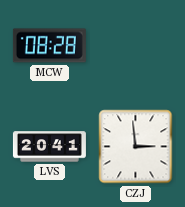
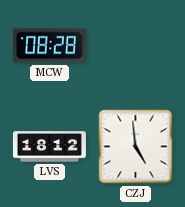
LVS: 20:41 -> 18:12 (49, 147)
CZJ: 2:59 -> 4:59 (136, 147)
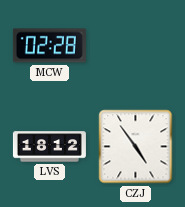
MCW: 08:28 -> 02:28 (49, 46)
CZJ: 4:59 -> 4:54 (136, 147)
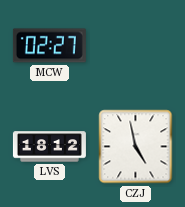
MCW: 02:28 -> 02:27 (49, 46)
CZJ: 4:54 -> 4:58 (136, 147)
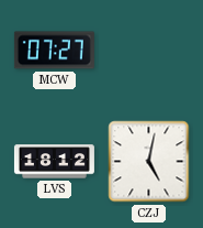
MCW: 02:27 -> 07:27 (54, 51)
CZJ: 4:58 -> 5:02 (149, 162)
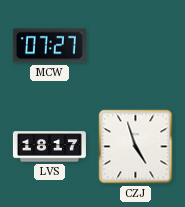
LVS: 18:12 -> 18:17 (49, 147)
CZJ: 5:02 -> 4:57 (136, 147)
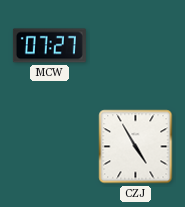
LVS: 18:17 -> none (49, 147)
CZJ: 4:57 -> 4:55 (136, 147)
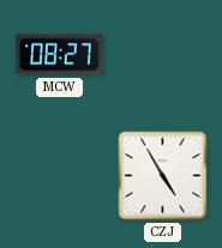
MCW: 07:27 -> 08:27 (59, 55)
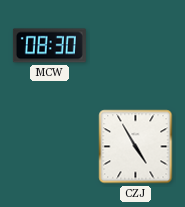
MCW: 08:27 -> 08:30 (49, 46)
